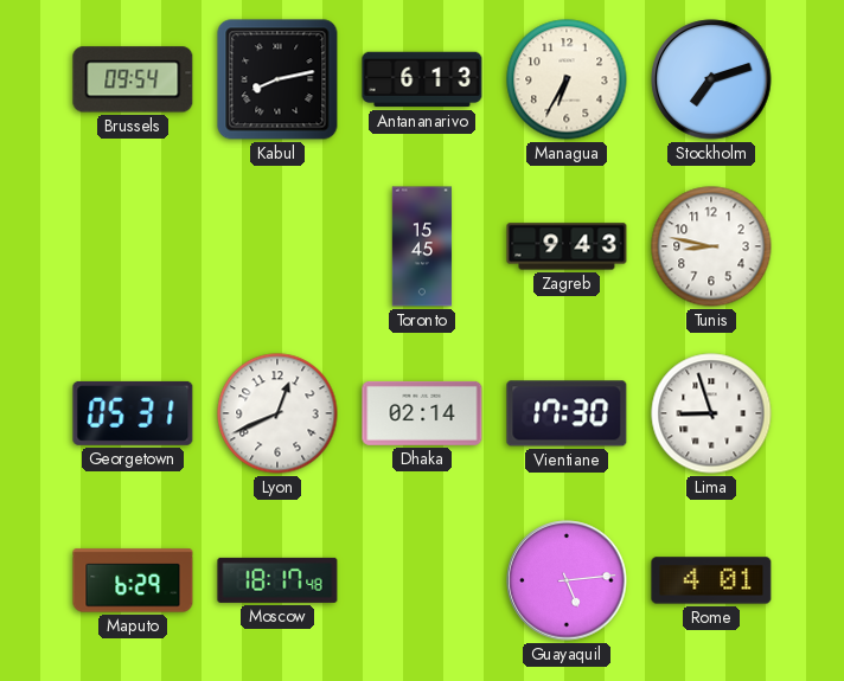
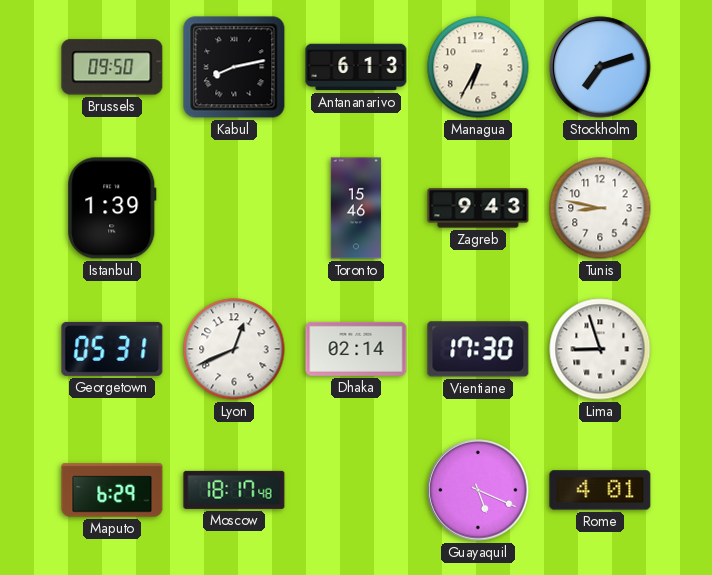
Brussels: 09:54 -> 09:50 (112, 67)
Istanbul: none -> 1:39 (112, 208)
Toronto: 15:45 -> 15:46 (356, 208)
Guayaquil: 5:14 -> 5:19 (478, 490)
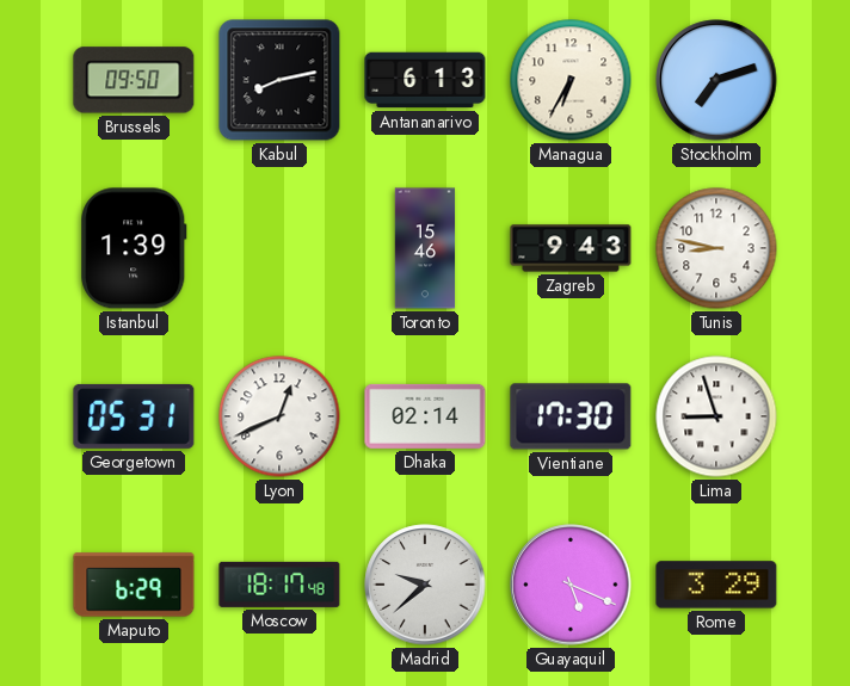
Madrid: none -> 9:38 (425, 585)
Rome: 4:01 -> 3:29 (716, 585)
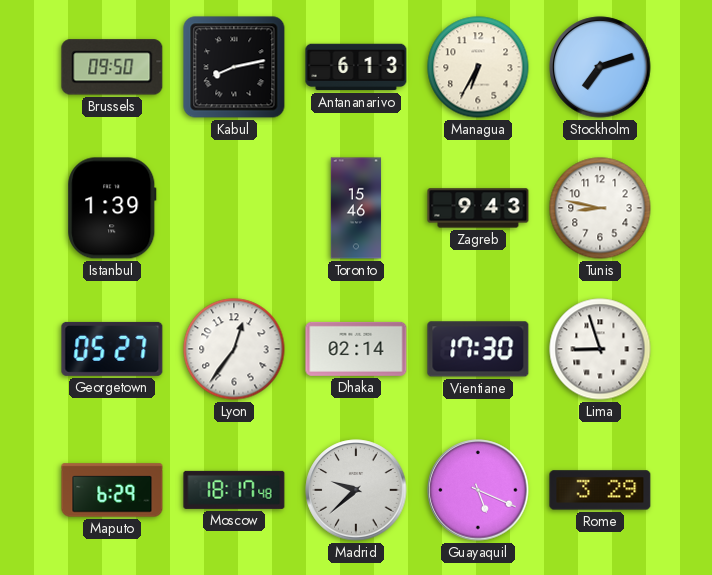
Georgetown: 05:31 -> 05:27 (112, 349)
Lyon: 12:41 -> 12:36 (234, 349)
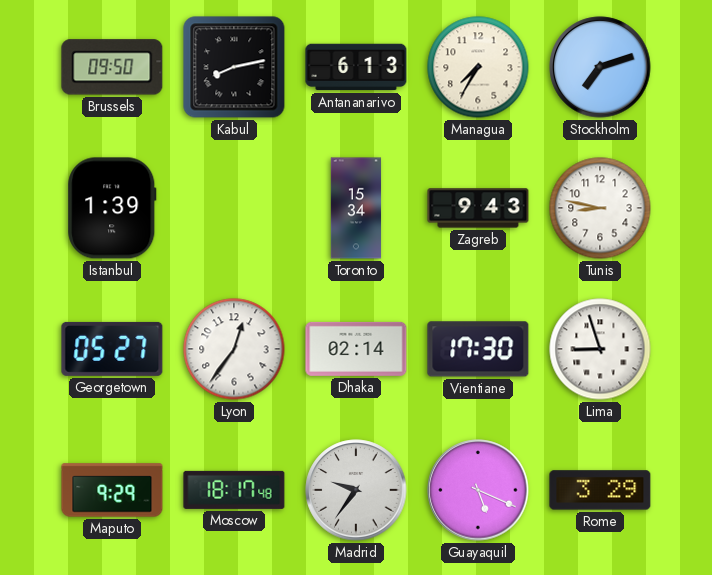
Managua: 6:35 -> 7:35 (478, 67)
Toronto: 15:46 -> 15:34 (356, 208)
Maputo: 6:29 -> 9:29 (112, 490)
Madrid: 9:38 -> 9:36 (356, 490)
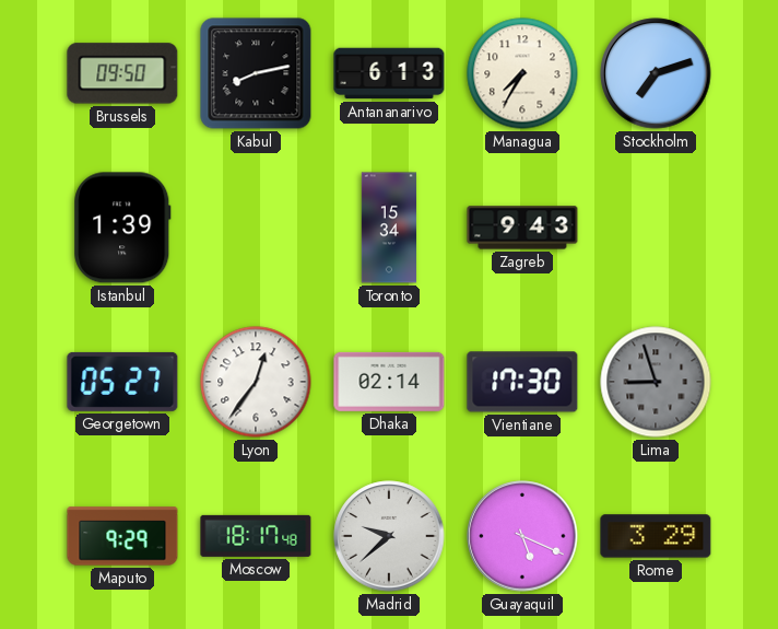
Tunis: 8:47 -> none (600, 208)
Lima dial: white -> grey (656, 382)
Madrid: 9:36 -> 9:38 (389, 536)
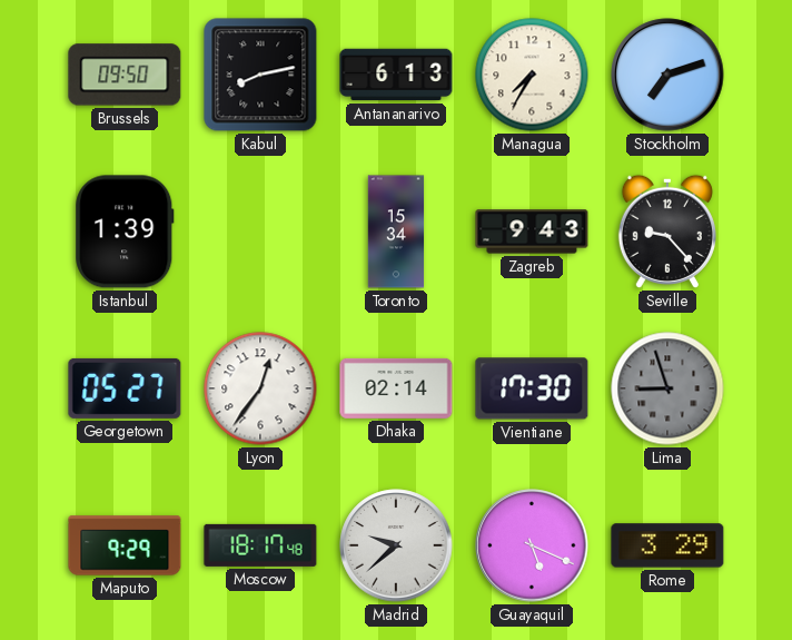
Seville: none -> 9:23 (667, 232)
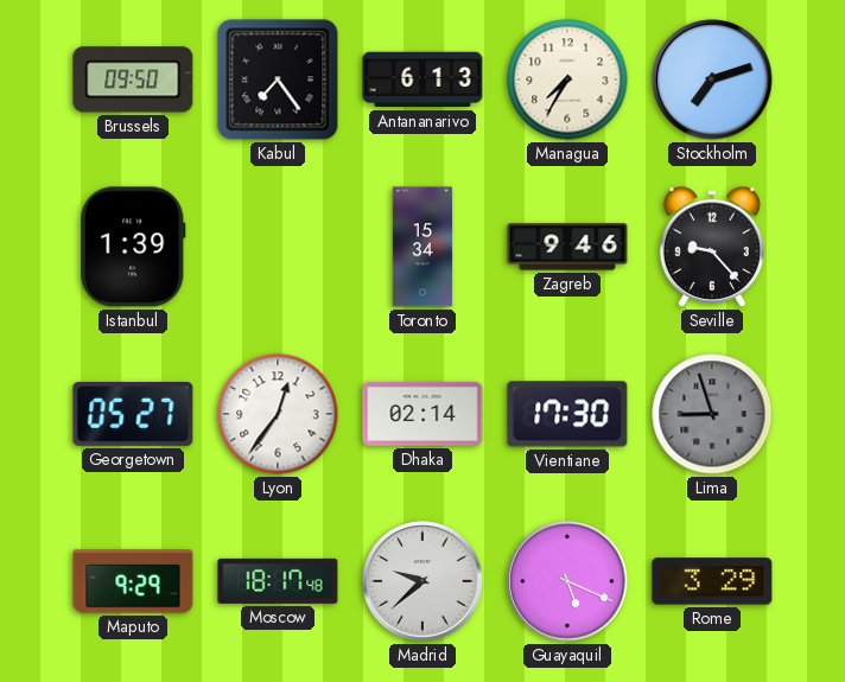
Kabul: 8:13 -> 7:24 (278, 79)
Zagreb: 9:43 -> 9:46 (567, 247)
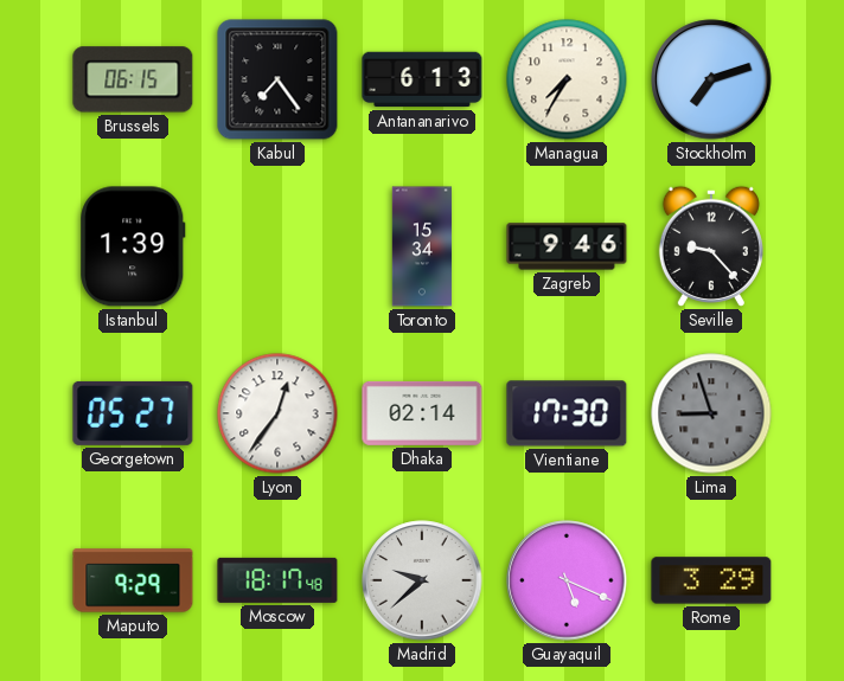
Brussels: 09:50 -> 06:15 (133, 79)
